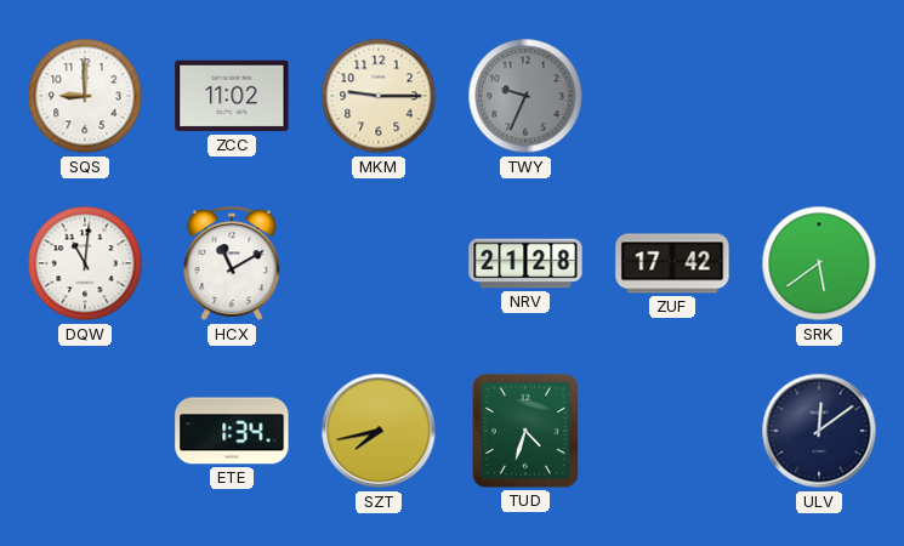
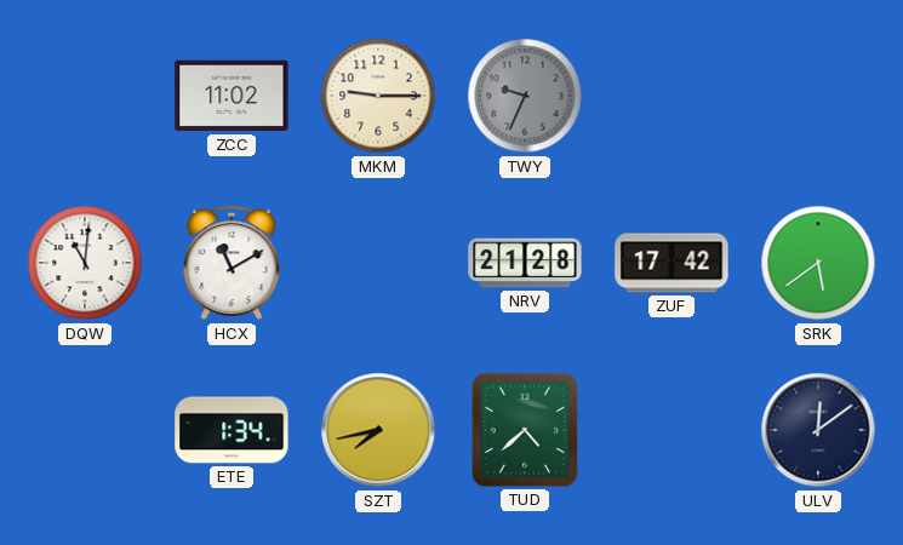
SQS: 9:00 -> none (85, 96)
TUD: 4:33 -> 4:38 (525, 430)
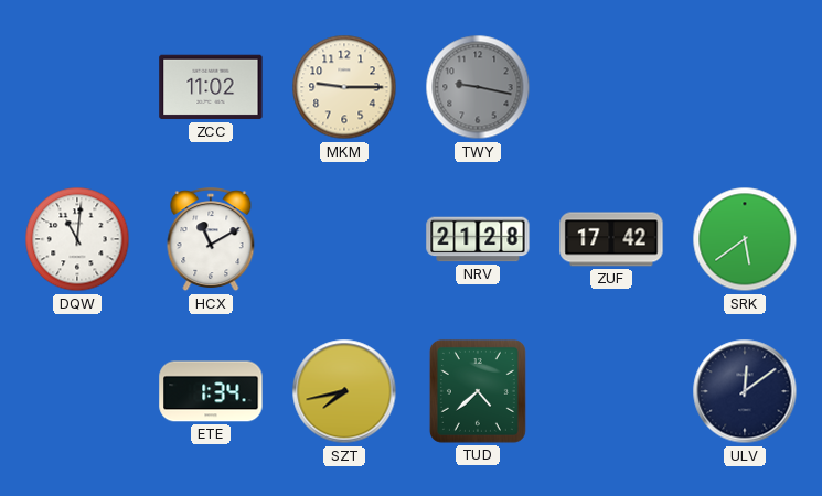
TWY: 9:34 -> 9:17 (478, 87)
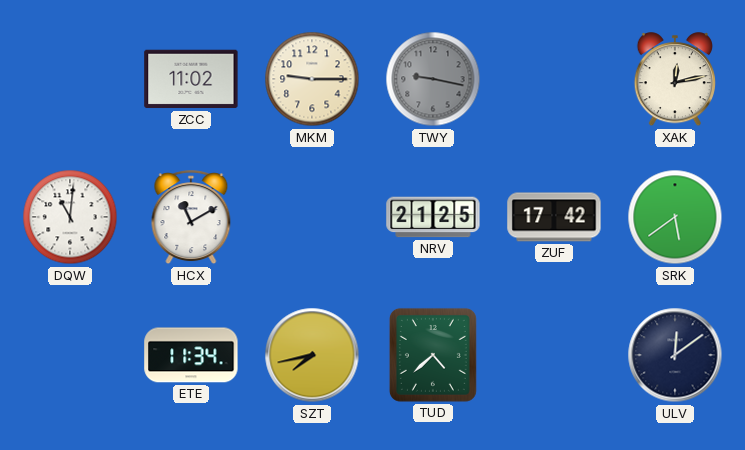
XAK: none -> 12:13 (674, 80)
NRV: 21:28 -> 21:25 (433, 217)
ETE: 1:34 -> 11:34 (191, 355)
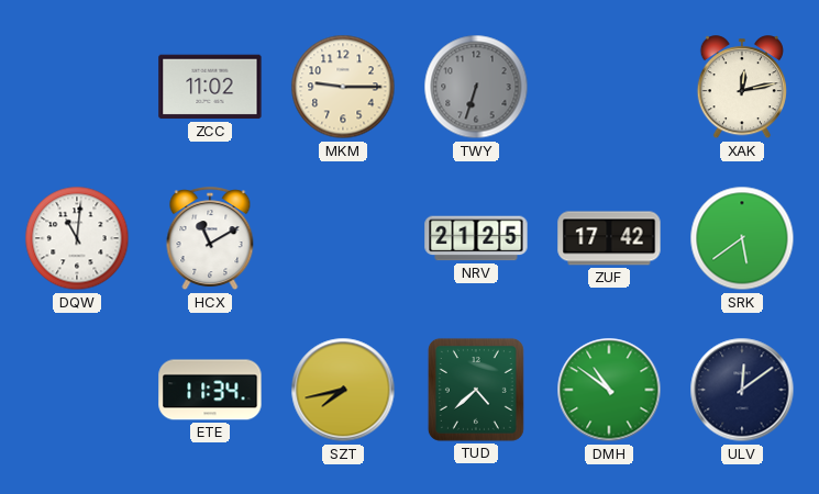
TWY: 9:17 -> 6:33 (476, 87)
DMH: none -> 10:51 (609, 390)
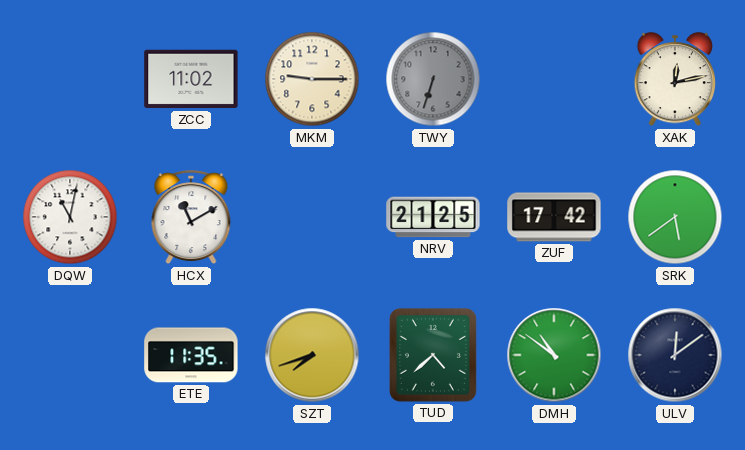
DQW: 11:01 -> 11:02 (70, 217)
ETE: 11:34 -> 11:35 (191, 355)
SZT: 7:43 -> 7:42 (312, 355)
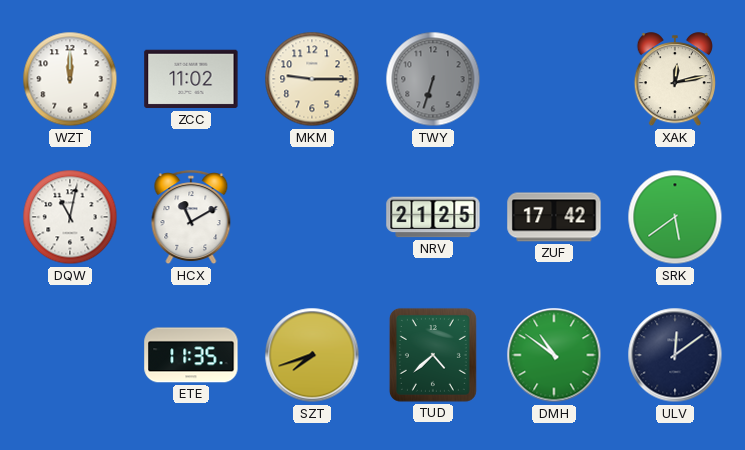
WZT: none -> 12:00 (70, 79)
